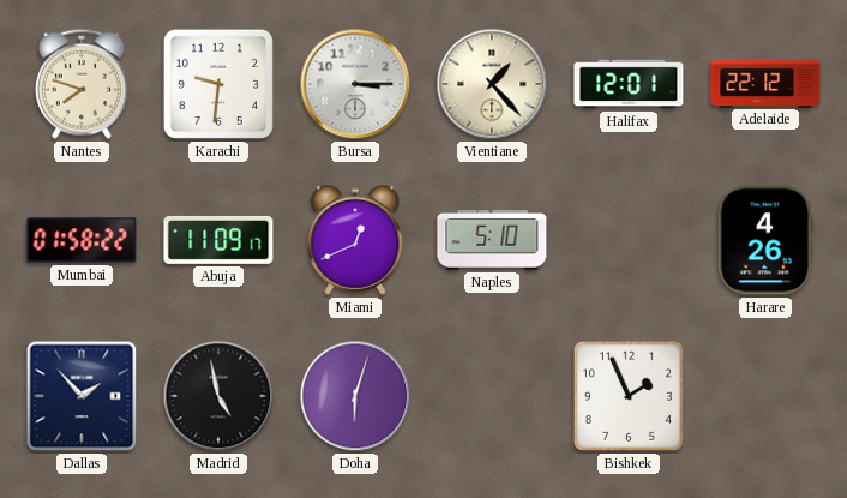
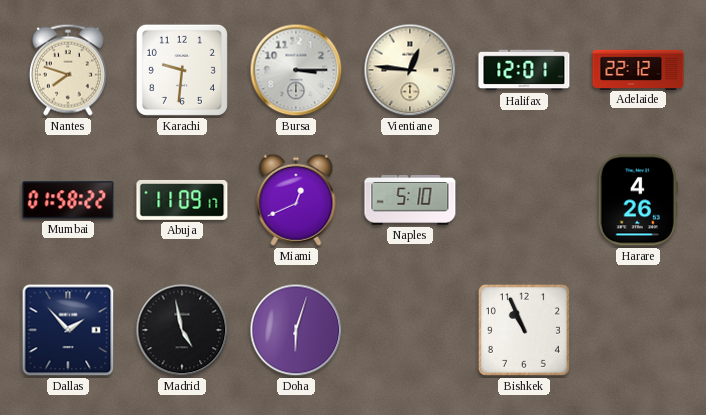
Vientiane: 1:23 -> 12:46 (410, 70)
Bishkek: 1:56 -> 10:56 (524, 330)
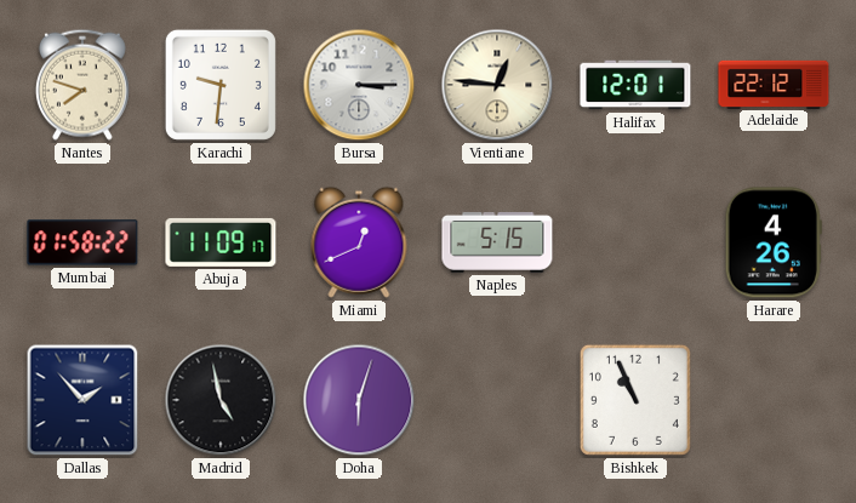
Naples: 5:10 -> 5:15 (497, 242)
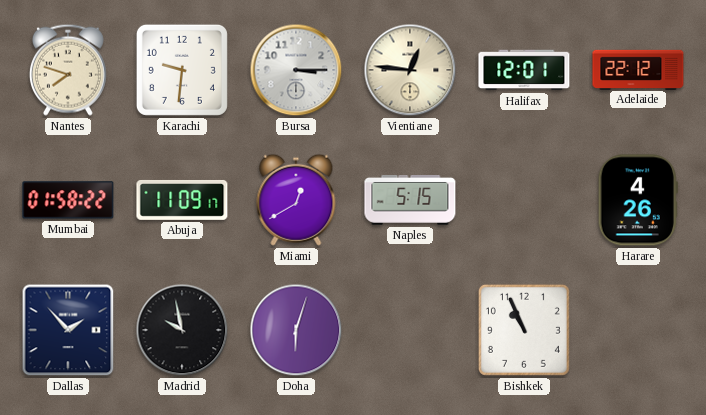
Miami: 12:41 -> 12:40 (296, 200)
Madrid: 4:58 -> 9:58 (182, 330)
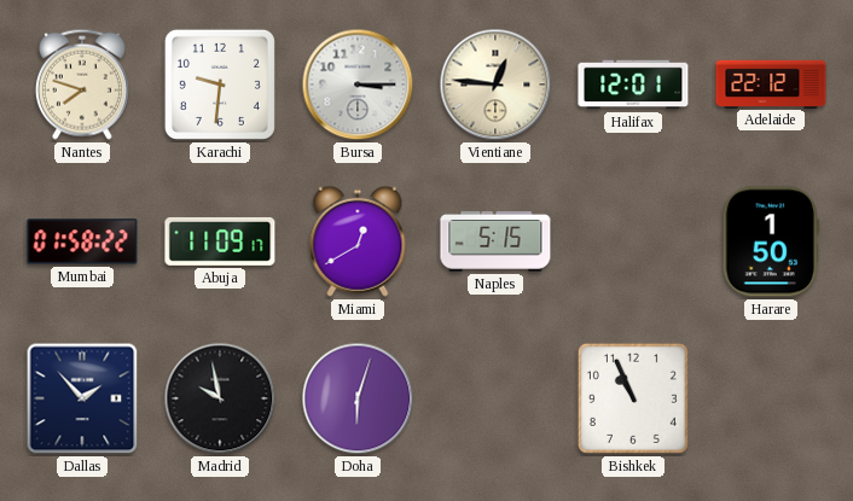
Harare: 4:26 -> 1:50 (771, 241)
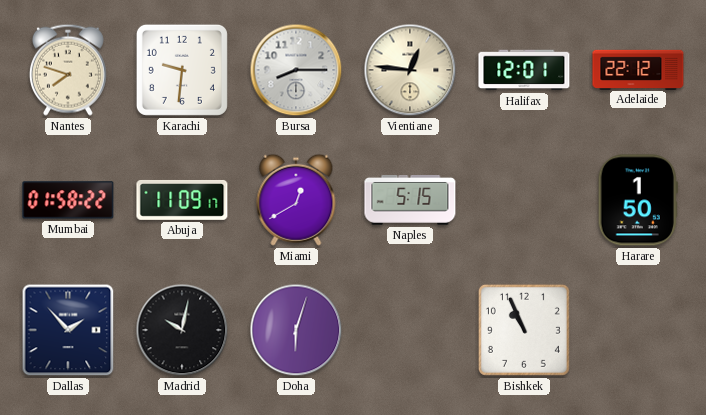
Bursa: 3:15 -> 8:15 (296, 70)
Madrid: 9:58 -> 10:02 (182, 330)
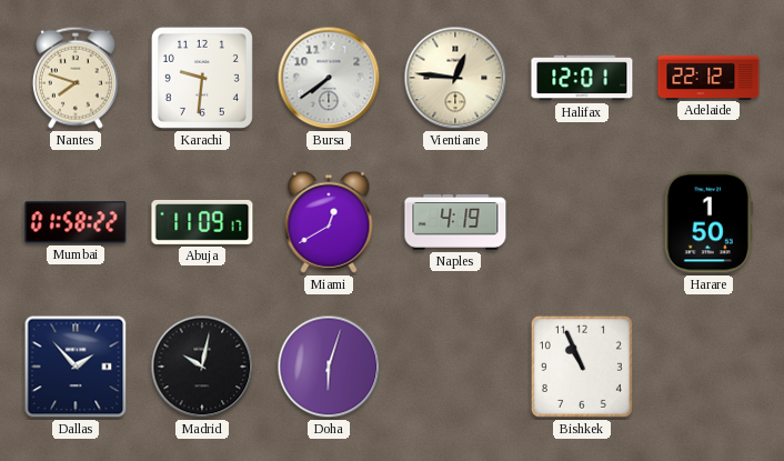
Bursa: 8:15 -> 7:39 (329, 78)
Naples: 5:15 -> 4:19 (455, 222)
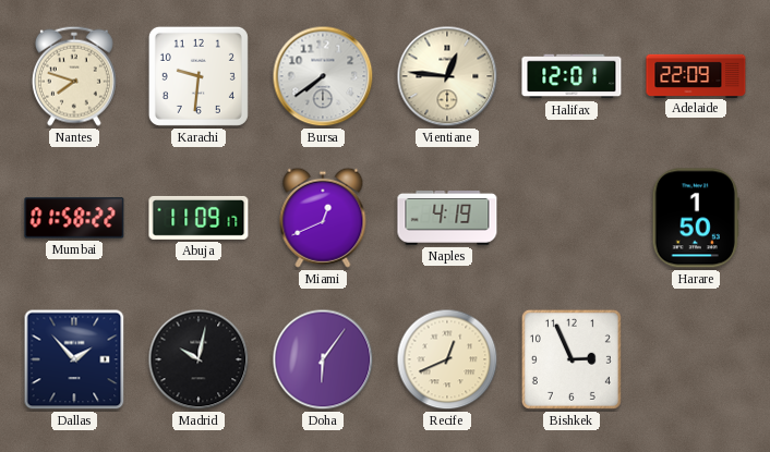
Adelaide: 22:12 -> 22:09 (696, 75)
Miami: 12:40 -> 12:41 (323, 218)
Doha: 6:03 -> 6:06 (323, 359)
Recife: none -> 12:41 (447, 359)
Bishkek: 10:56 -> 2:56 (572, 359)
